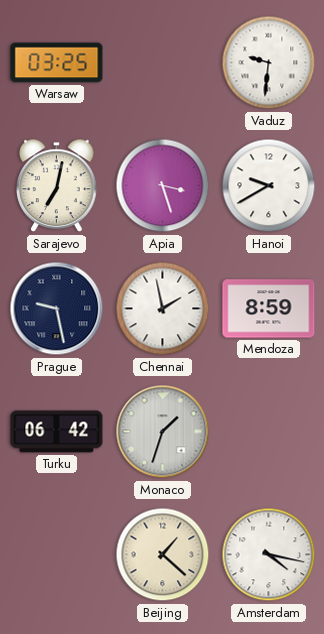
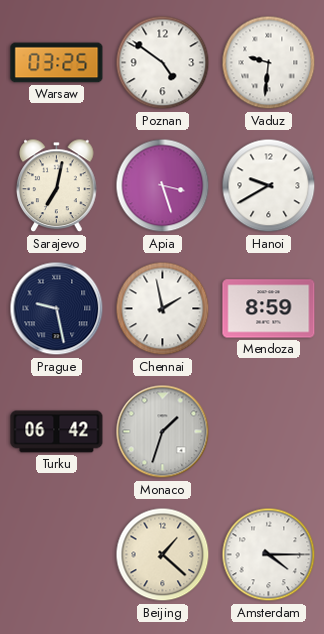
Poznan: none -> 4:51 (163, 63)
Amsterdam: 4:17 -> 4:15 (269, 555)
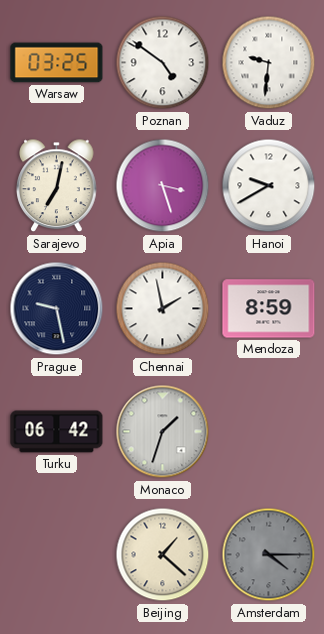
Amsterdam dial: white -> grey (269, 555)
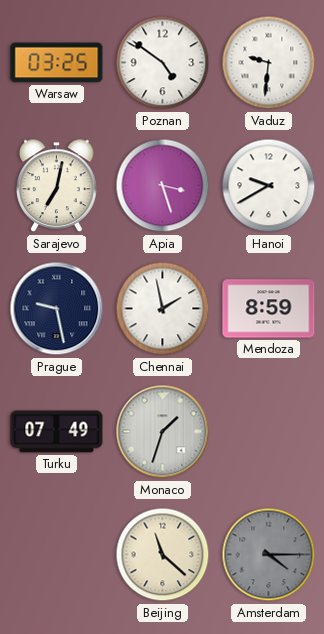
Turku: 06:42 -> 07:49 (57, 432)
Beijing: 1:22 -> 11:22 (163, 555)
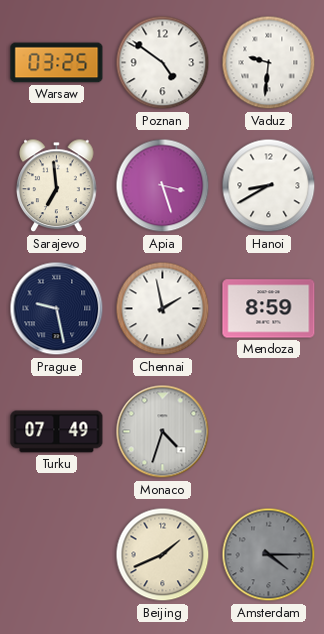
Sarajevo: 7:02 -> 6:59 (57, 186)
Hanoi: 9:40 -> 8:40 (269, 186)
Monaco: 1:33 -> 4:33 (163, 432)
Beijing: 11:22 -> 1:41 (163, 555)
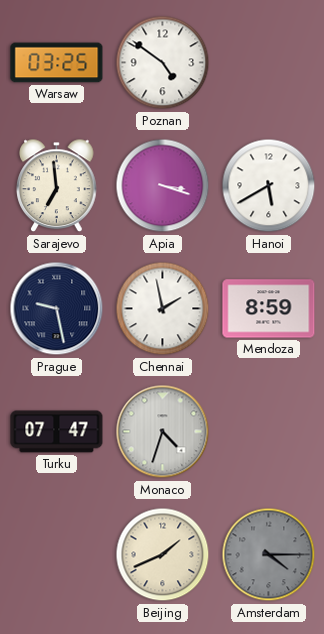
Vaduz: 9:31 -> none (269, 63)
Apia: 3:27 -> 3:18 (163, 186)
Hanoi: 8:40 -> 5:40 (269, 186)
Turku: 07:49 -> 07:47 (57, 432)
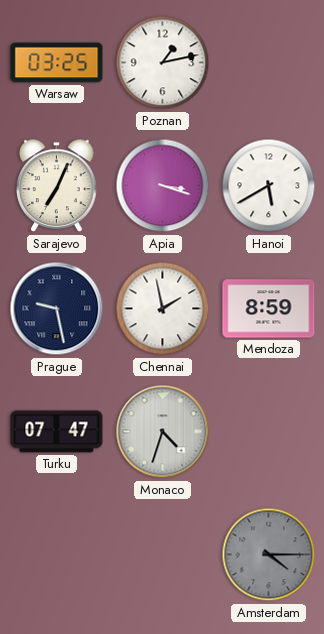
Poznan: 4:51 -> 1:13 (163, 63)
Sarajevo: 6:59 -> 7:04 (57, 186)
Beijing: 1:41 -> none (163, 555)
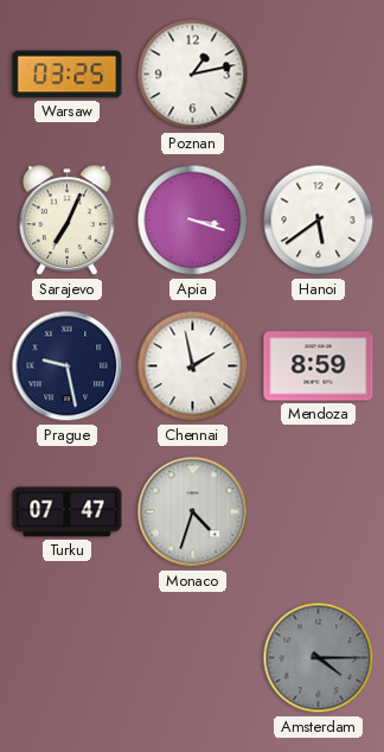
Hanoi: 5:40 -> 5:39 (319, 221)
